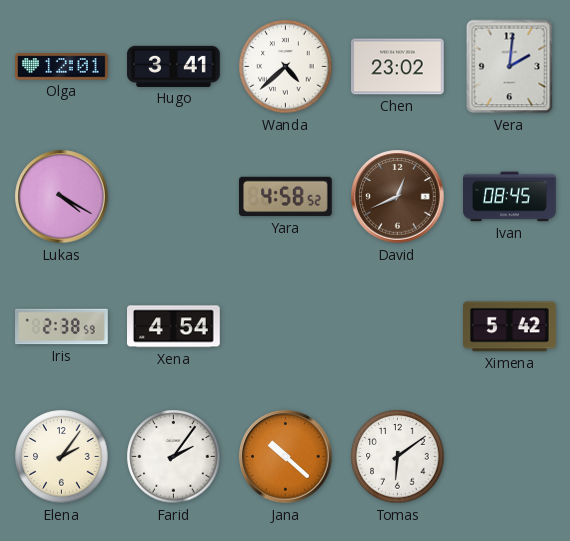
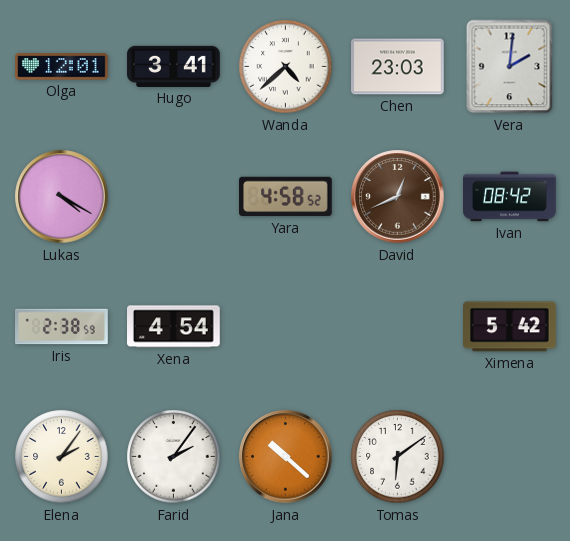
Chen: 23:02 -> 23:03 (398, 67)
Ivan: 08:45 -> 08:42 (510, 197)
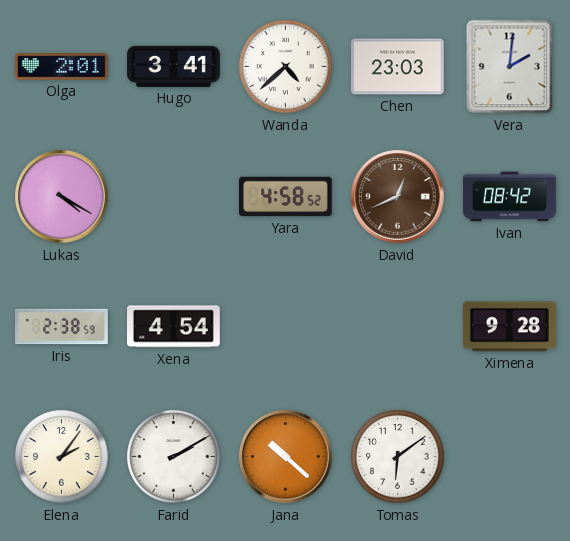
Olga: 12:01 -> 2:01 (62, 67)
Ximena: 5:42 -> 9:28 (510, 327)
Farid: 2:06 -> 2:10 (174, 457)
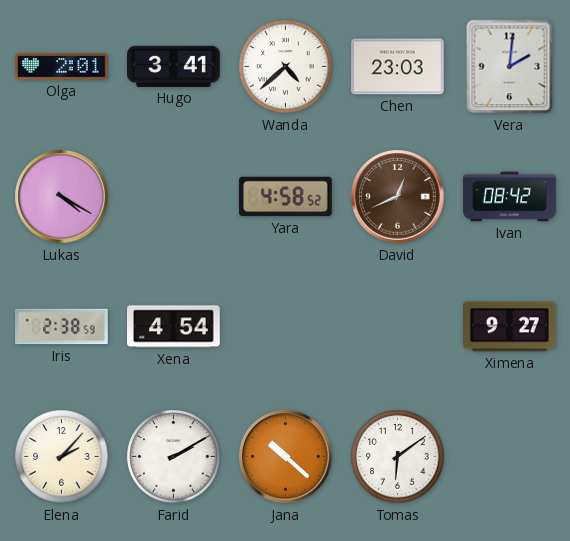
Ximena: 9:28 -> 9:27 (510, 327)
Elena: 2:06 -> 2:07 (62, 457)
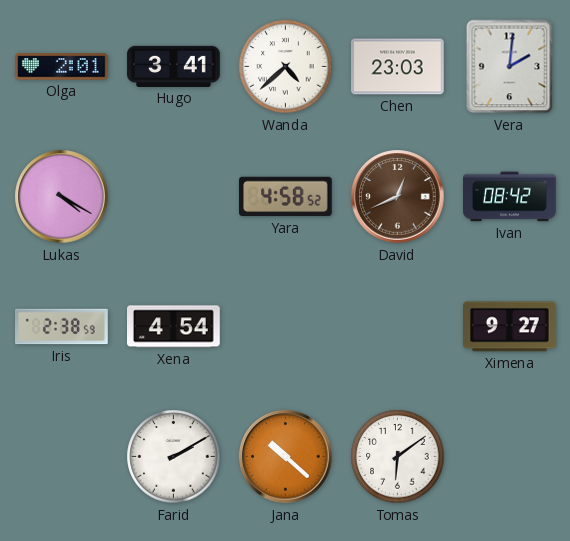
Elena: 2:07 -> none (62, 457)
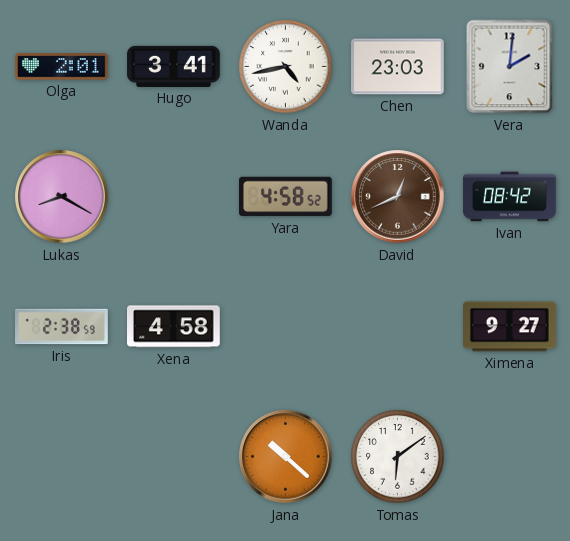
Wanda: 4:38 -> 4:43 (286, 67)
Lukas: 4:20 -> 8:20 (62, 197)
Xena: 4:54 -> 4:58 (174, 327)
Farid: 2:10 -> none (174, 457)
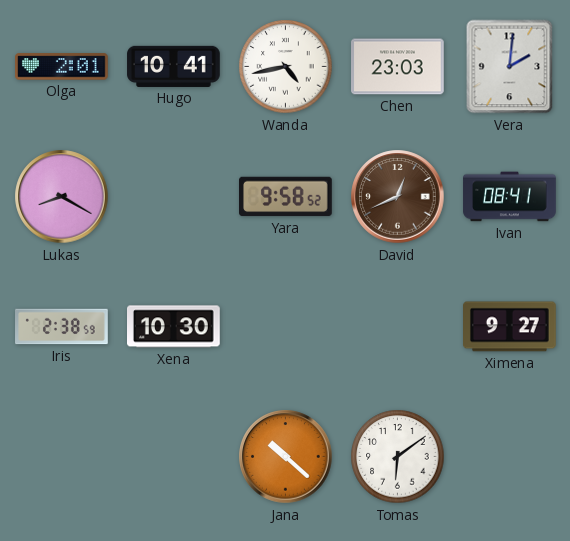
Hugo: 3:41 -> 10:41 (174, 66)
Yara: 4:58 -> 9:58 (286, 197)
Ivan: 08:42 -> 08:41 (510, 197)
Xena: 4:58 -> 10:30 (174, 327)
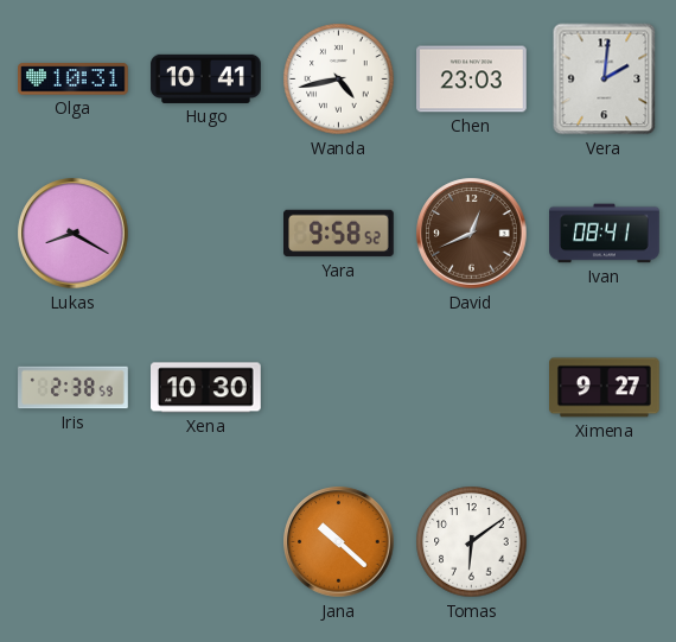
Olga: 2:01 -> 10:31 (74, 80)
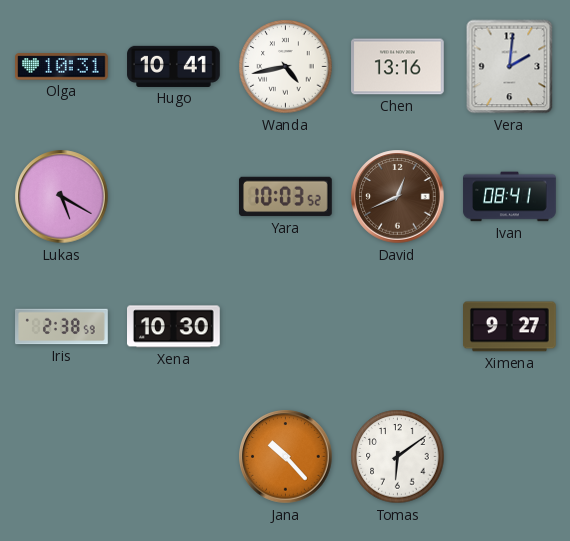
Chen: 23:03 -> 13:16 (398, 67)
Lukas: 8:20 -> 5:20 (62, 197)
Yara: 9:58 -> 10:03 (286, 197)
Jana: 10:22 -> 10:23 (286, 457)
